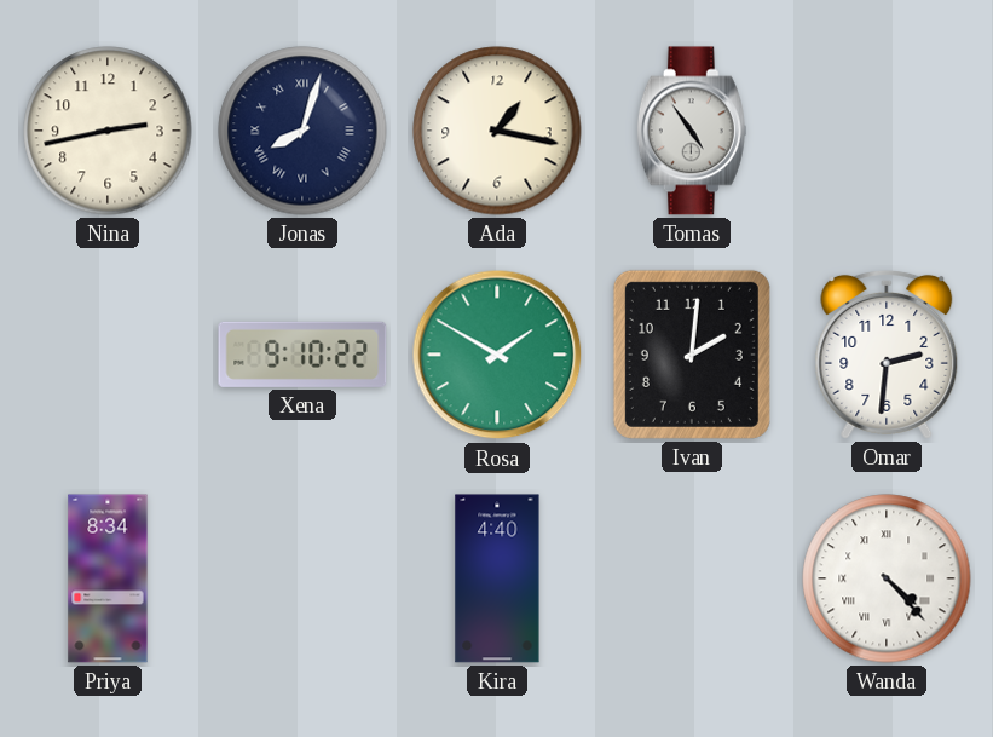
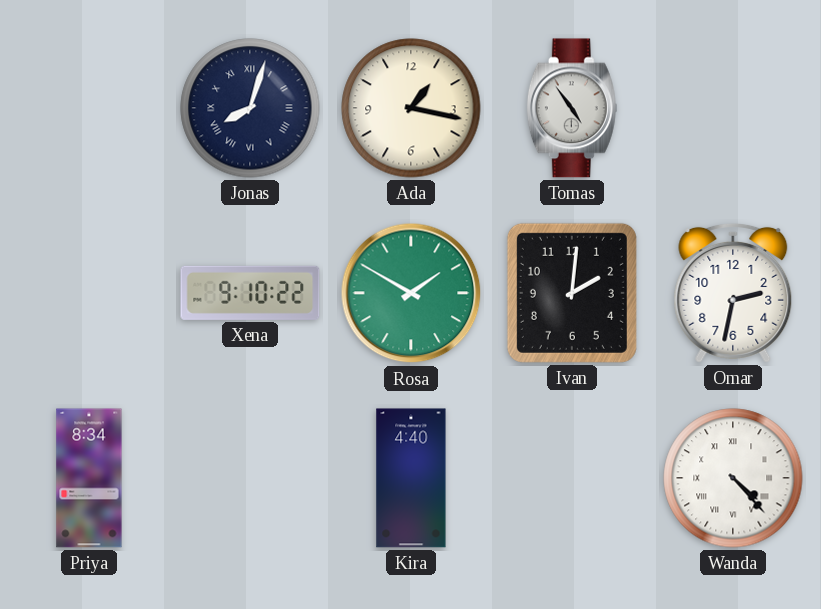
Nina: 2:43 -> none (108, 131)
Omar: 2:31 -> 2:32 (733, 293)
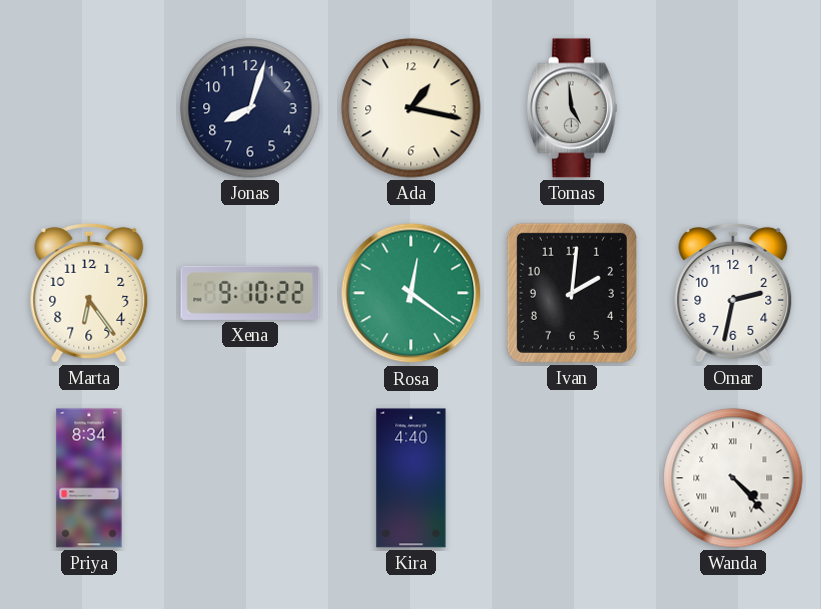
Jonas numerals: Roman -> Arabic (250, 108)
Tomas: 4:54 -> 4:59 (572, 108)
Marta: none -> 6:24 (89, 293)
Rosa: 1:50 -> 12:21 (411, 293)
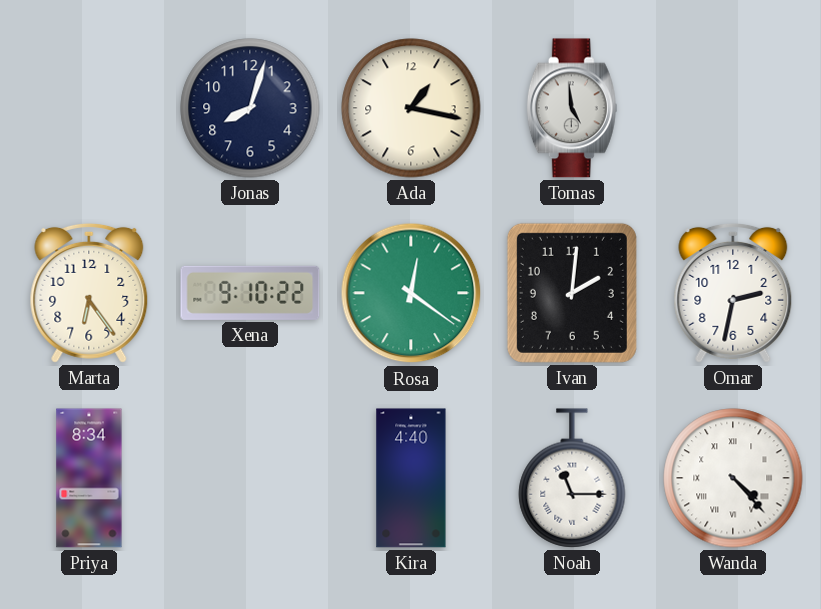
Noah: none -> 11:15 (572, 478)
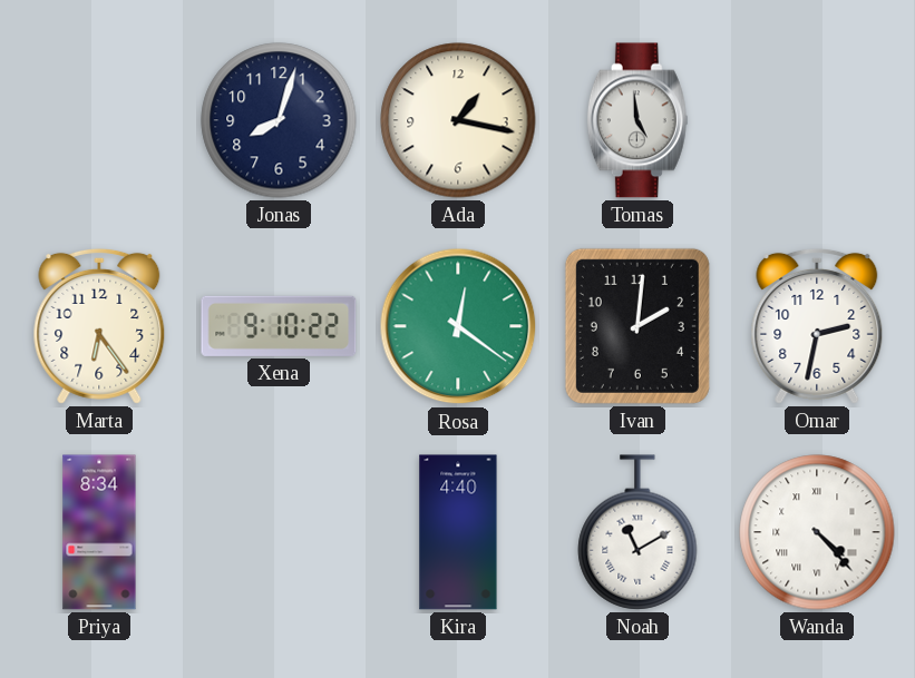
Noah: 11:15 -> 11:10 (637, 532)
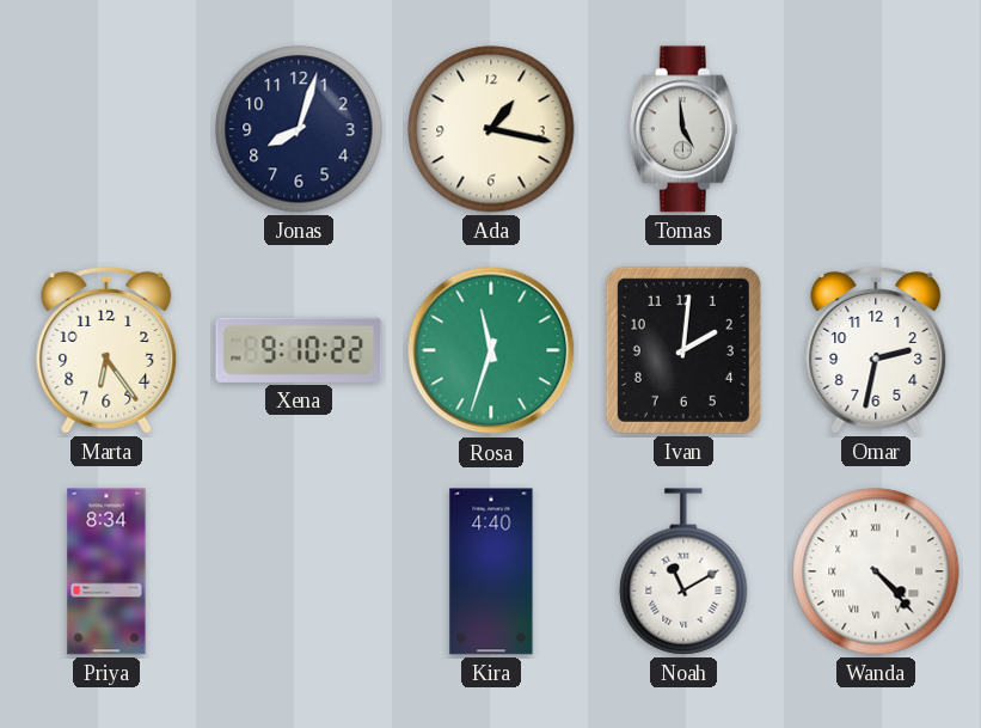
Rosa: 12:21 -> 11:33 (491, 350)
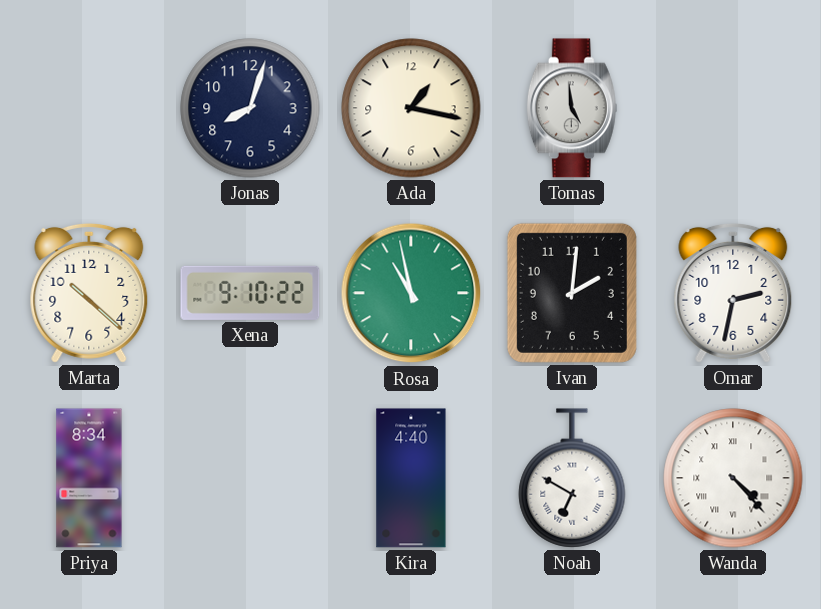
Marta: 6:24 -> 10:22 (89, 293)
Rosa: 11:33 -> 10:58 (411, 293)
Noah: 11:10 -> 6:50 (572, 478)
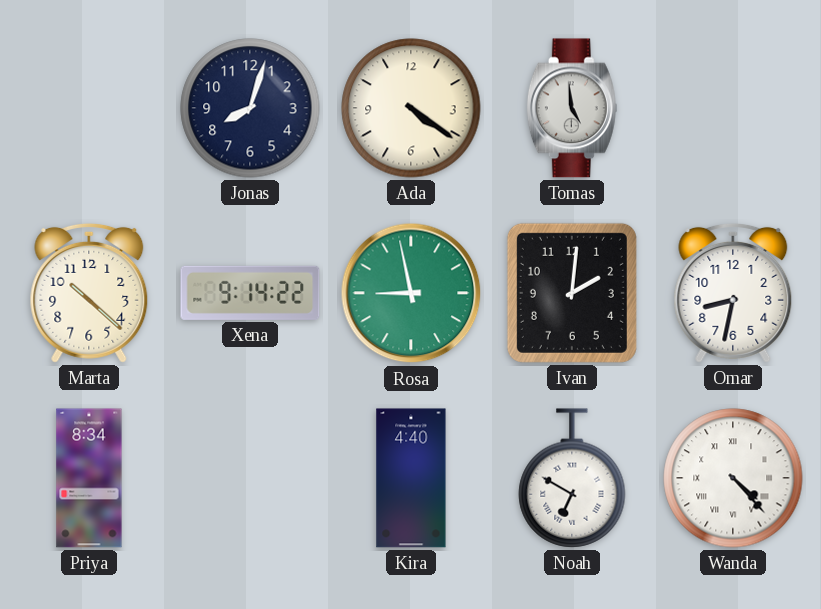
Ada: 1:17 -> 4:21 (411, 108)
Xena: 9:10 -> 9:14 (250, 293)
Rosa: 10:58 -> 8:58 (411, 293)
Omar: 2:32 -> 8:32 (733, 293)
